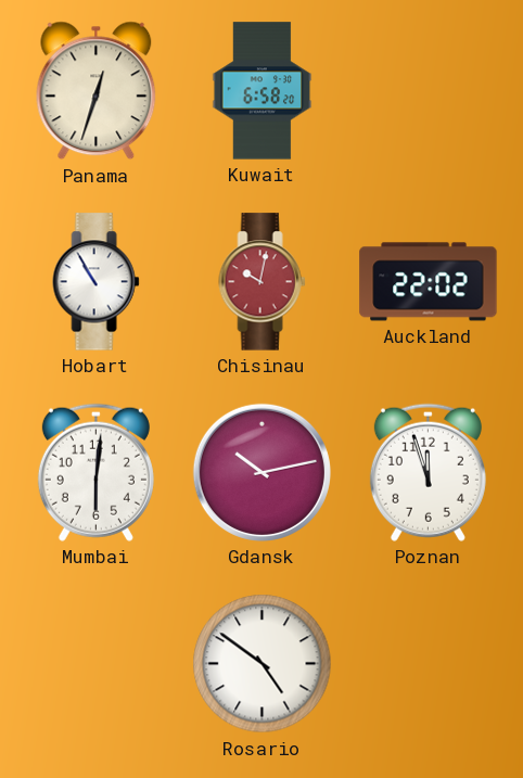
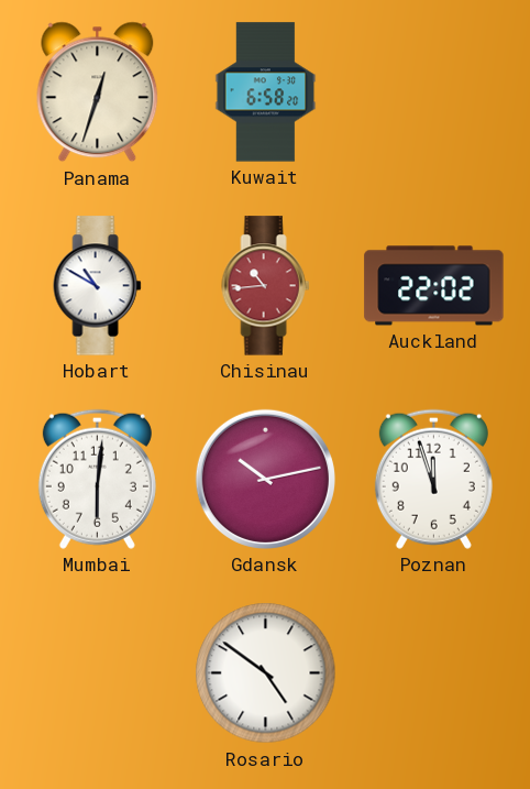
Hobart: 10:55 -> 10:50 (98, 286)
Chisinau: 10:02 -> 10:44 (266, 286)
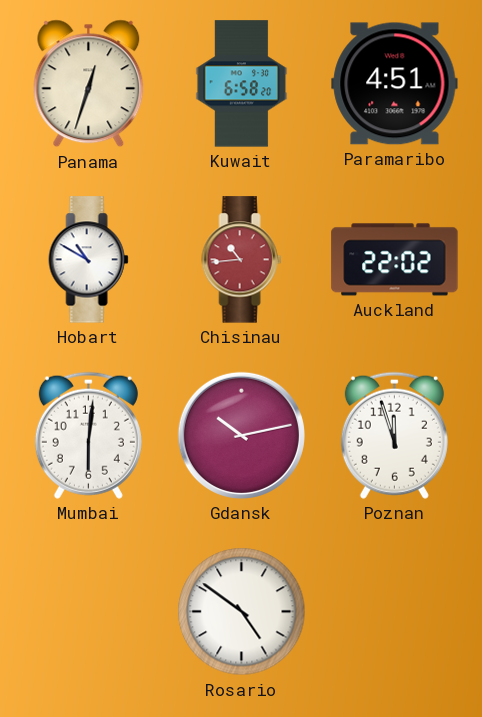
Paramaribo: none -> 4:51 (395, 84)
